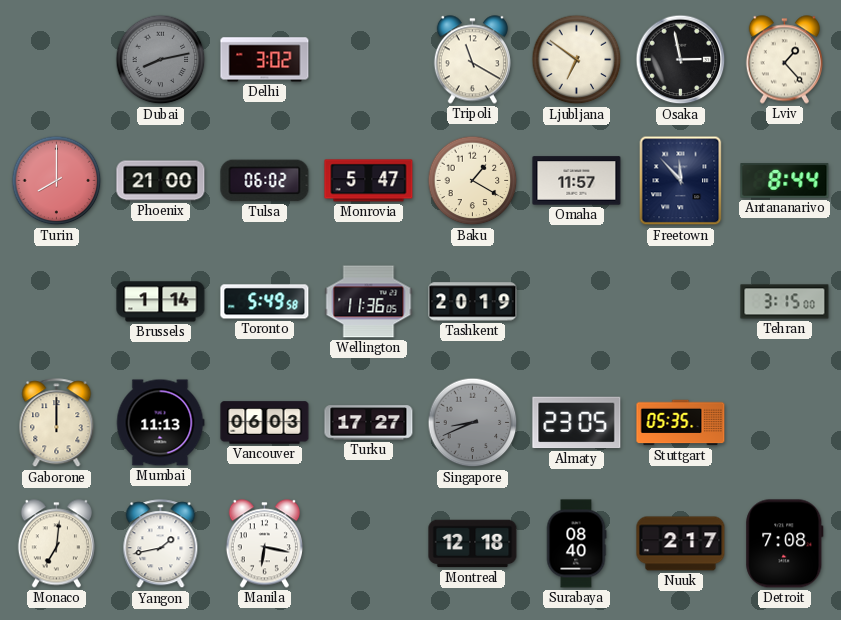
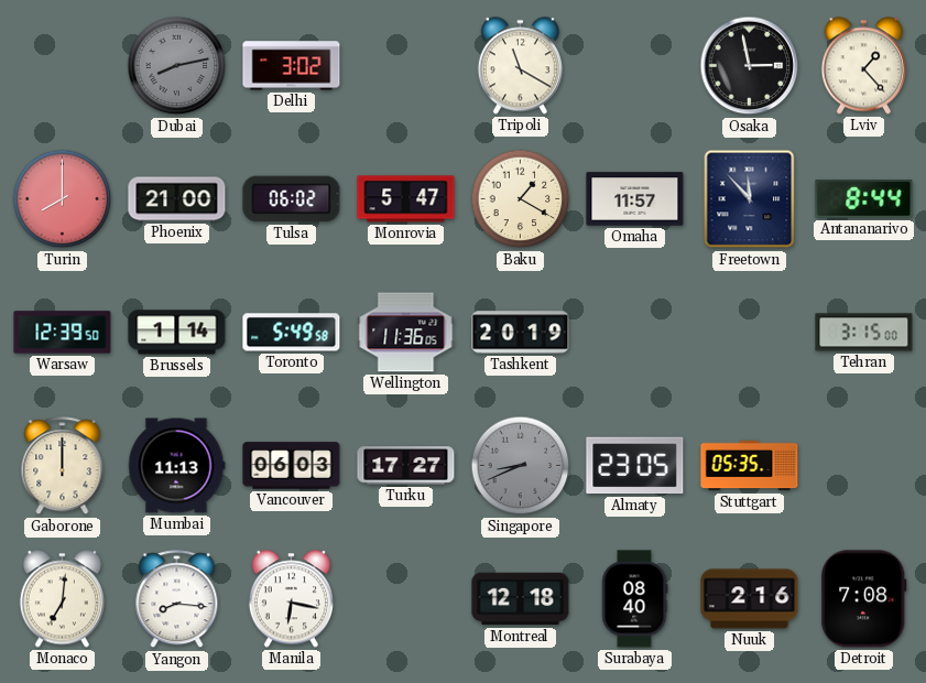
Ljubljana: 6:51 -> none (577, 60)
Warsaw: none -> 12:39 (63, 333)
Yangon: 1:43 -> 8:16 (177, 599)
Nuuk: 2:17 -> 2:16 (750, 599)
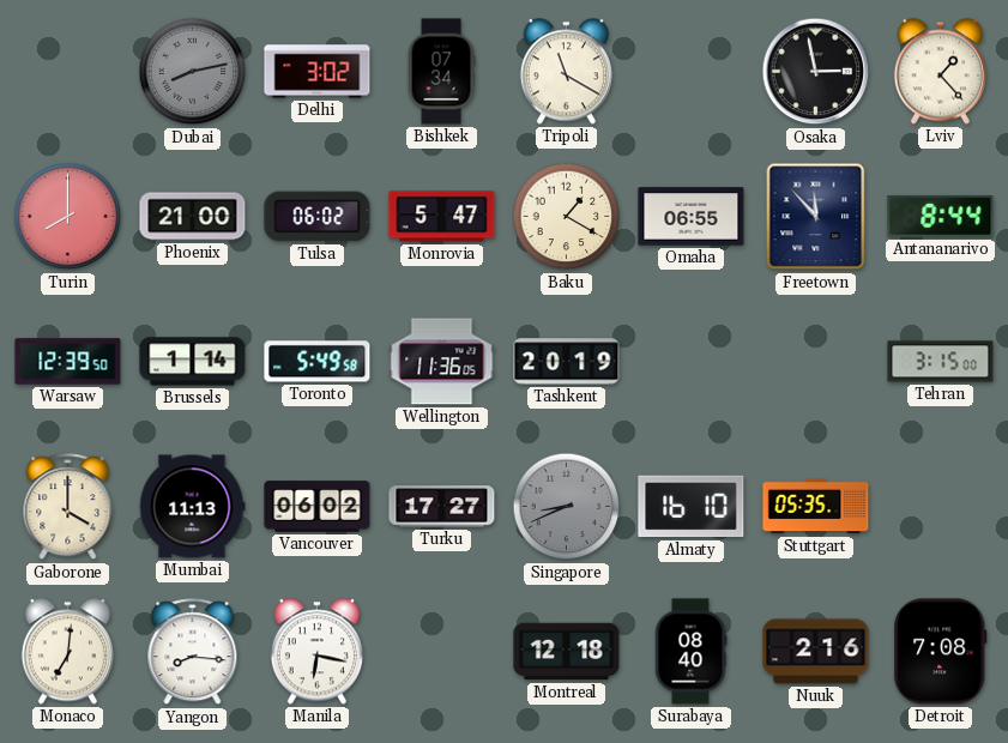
Bishkek: none -> 07:34 (441, 72)
Omaha: 11:57 -> 06:55 (692, 217)
Gaborone: 12:00 -> 4:00 (68, 507)
Vancouver: 06:03 -> 06:02 (318, 507)
Almaty: 23:05 -> 16:10 (692, 507)
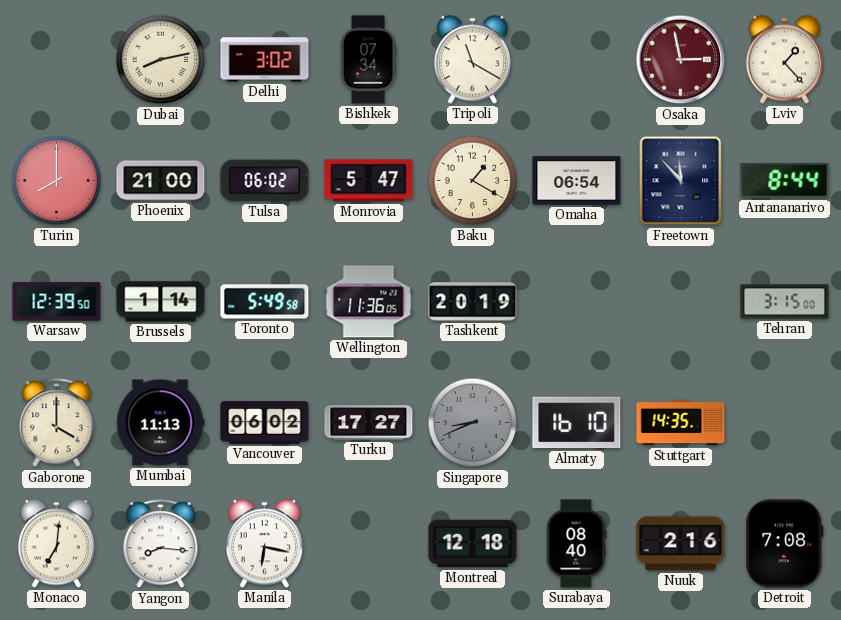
Dubai dial: grey -> cream (161, 60)
Osaka dial: black -> burgundy (681, 60)
Omaha: 06:55 -> 06:54 (577, 181)
Stuttgart: 05:35 -> 14:35 (681, 423)
